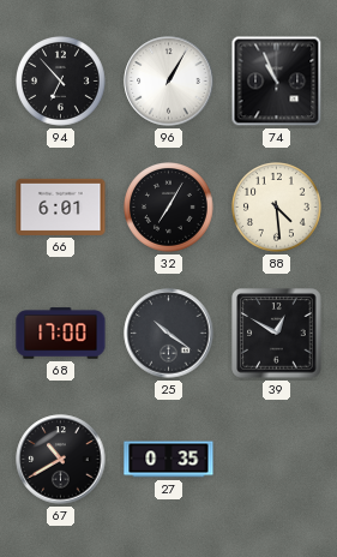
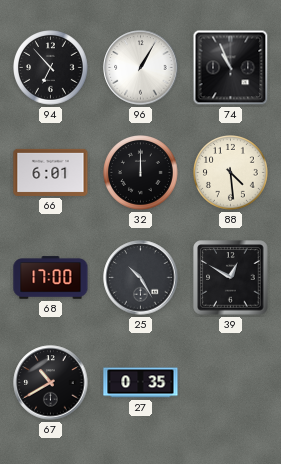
32: 7:05 -> 12:00 (141, 173)
25: 10:21 -> 10:25 (141, 278)
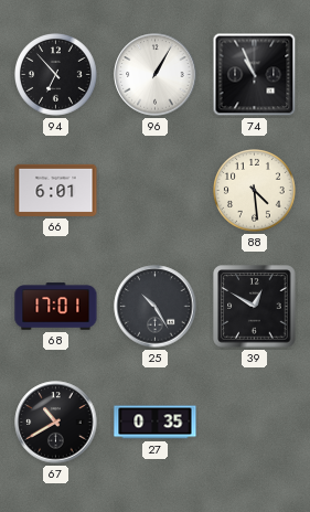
32: 12:00 -> none (141, 173)
68: 17:00 -> 17:01 (56, 307)
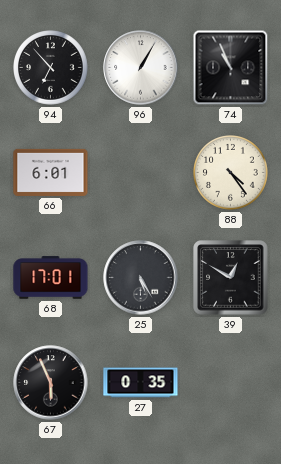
88: 4:29 -> 4:24 (231, 173)
25: 10:25 -> 5:25 (141, 278)
67: 10:40 -> 5:56 (51, 383)
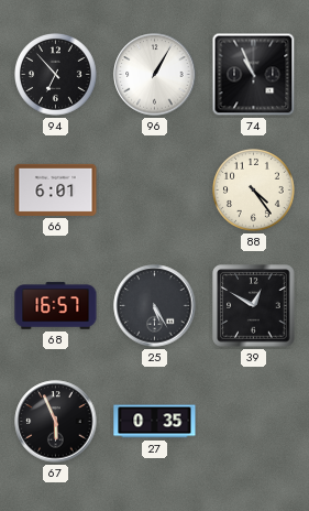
68: 17:01 -> 16:57 (56, 306)
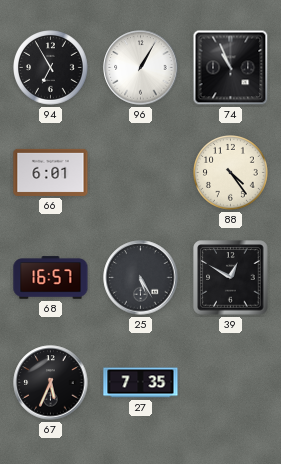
94: 6:53 -> 6:55 (51, 68)
67: 5:56 -> 5:34 (51, 383)
27: 0:35 -> 7:35 (141, 383)
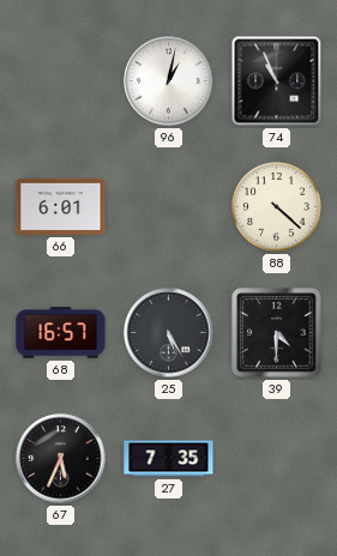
94: 6:55 -> none (51, 68)
96: 1:05 -> 1:02 (169, 81)
88: 4:24 -> 4:22 (277, 207)
39: 12:50 -> 4:30 (277, 333)
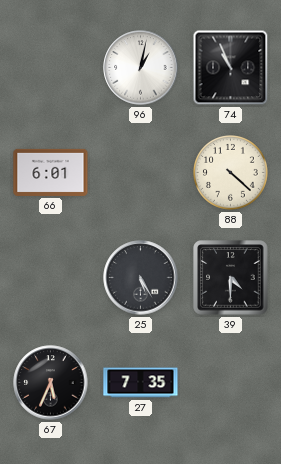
68: 16:57 -> none (61, 333)
